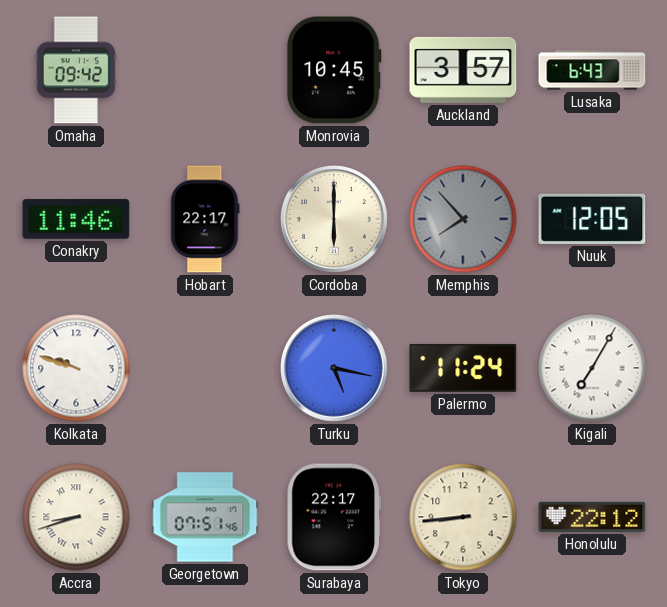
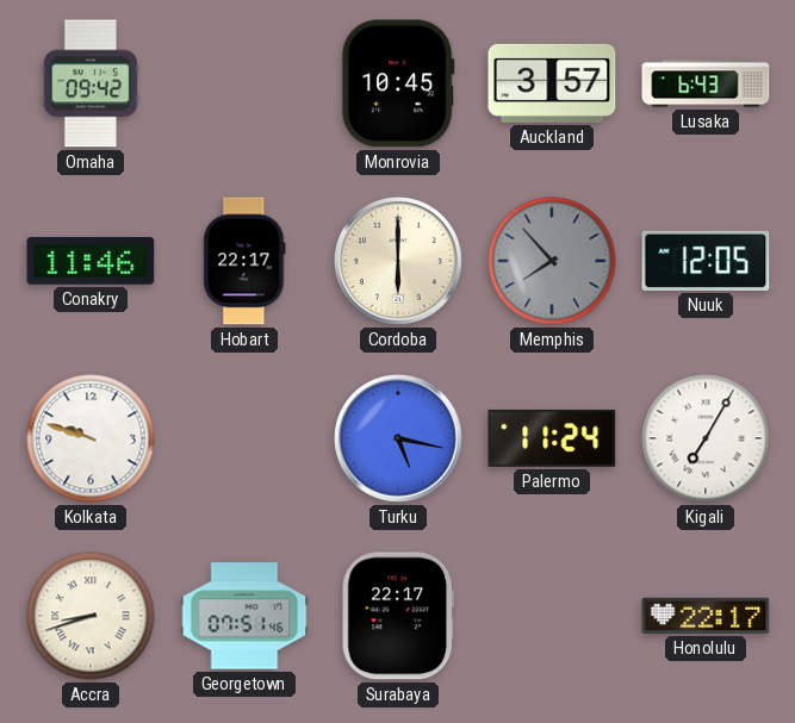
Tokyo: 8:44 -> none (463, 517)
Honolulu: 22:12 -> 22:17 (706, 616)
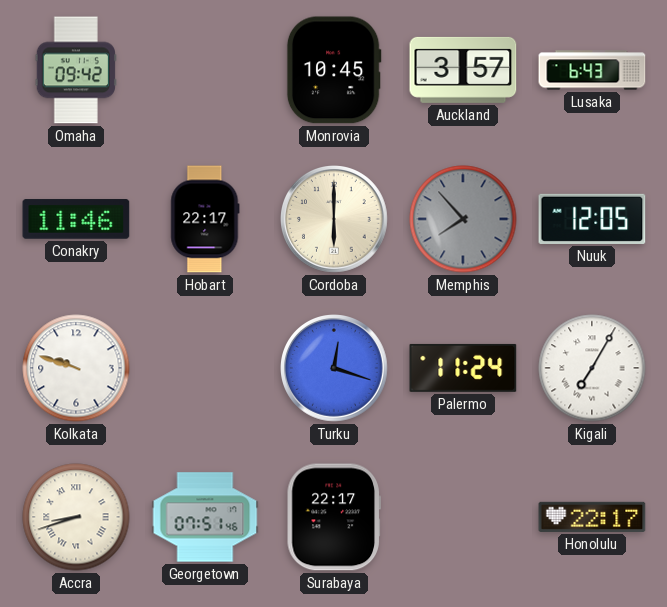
Turku: 5:17 -> 12:18 (335, 369)
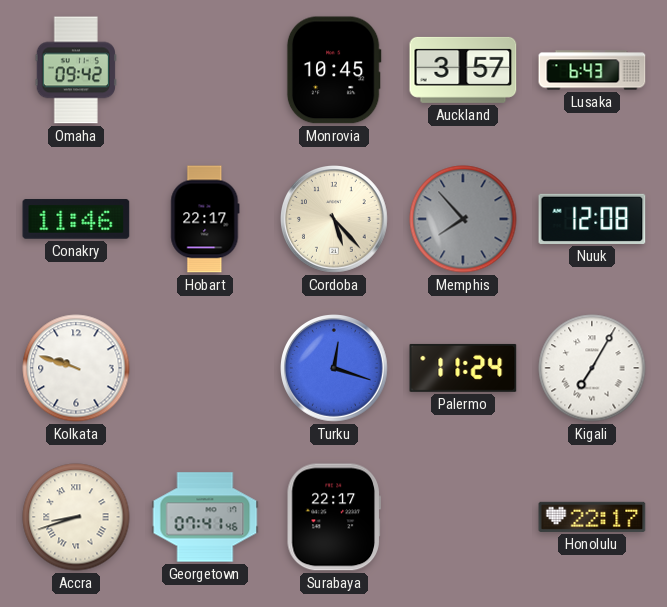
Cordoba: 6:00 -> 5:23 (335, 220)
Nuuk: 12:05 -> 12:08 (592, 219)
Georgetown: 07:51 -> 07:41 (205, 517)
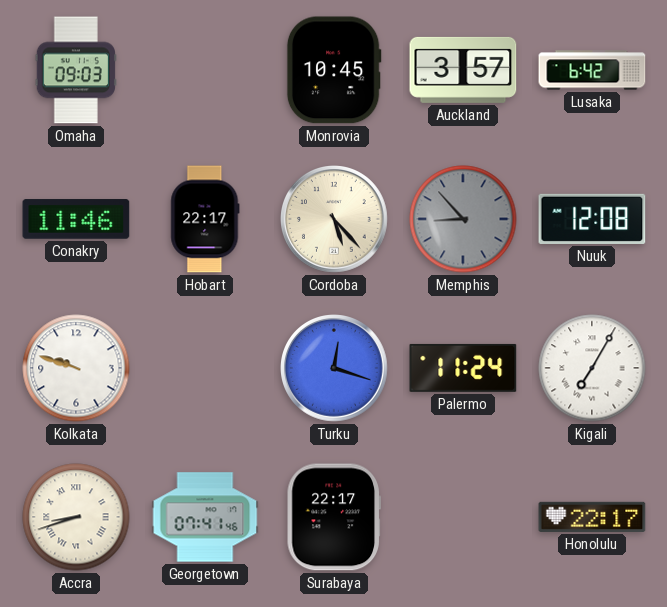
Omaha: 09:42 -> 09:03 (76, 70)
Lusaka: 6:43 -> 6:42 (592, 70)
Memphis: 7:53 -> 8:53 (463, 219)
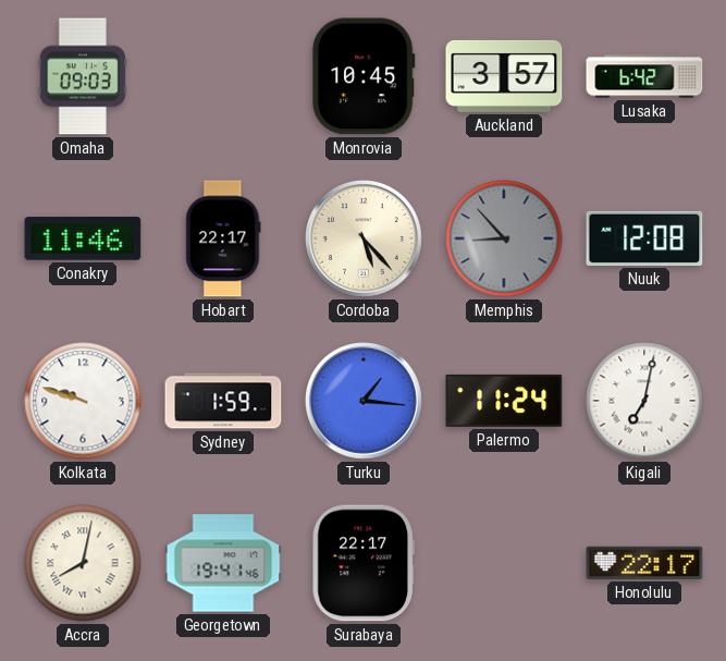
Sydney: none -> 1:59 (223, 401)
Turku: 12:18 -> 1:16 (365, 402)
Kigali: 7:05 -> 7:02 (644, 401)
Accra: 8:42 -> 8:02 (83, 563)
Georgetown: 07:41 -> 19:41 (223, 563)
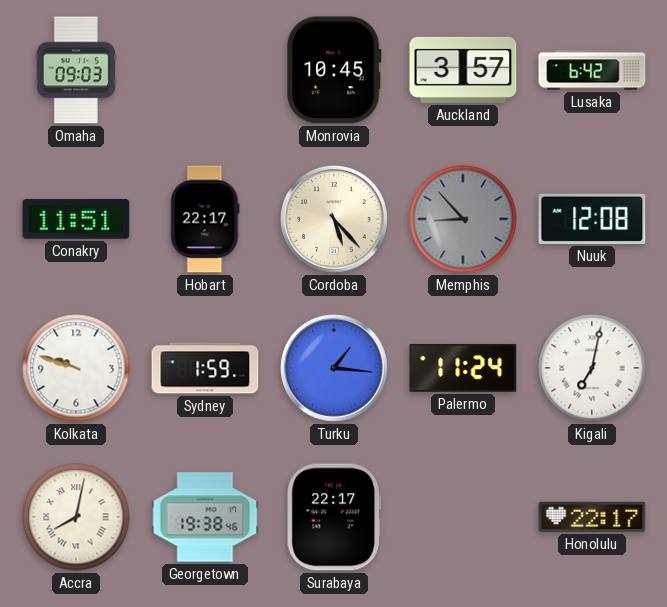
Conakry: 11:46 -> 11:51 (76, 219)
Georgetown: 19:41 -> 19:38 (205, 517)
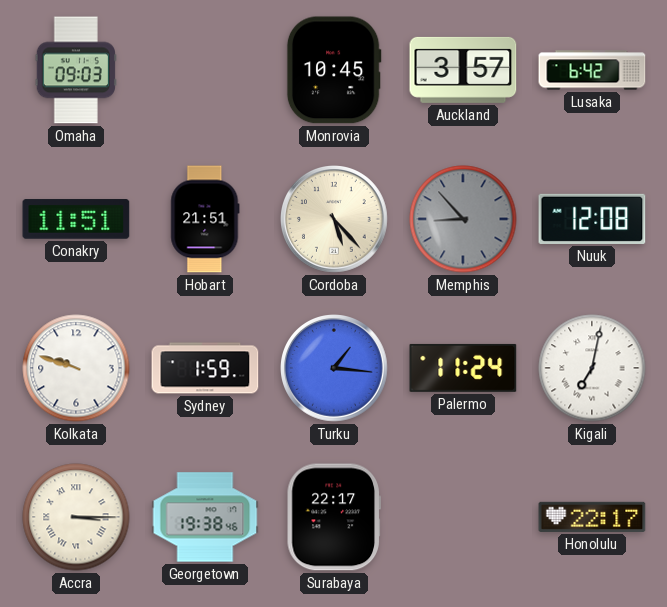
Hobart: 22:17 -> 21:51 (205, 219)
Accra: 8:02 -> 3:15 (76, 517)
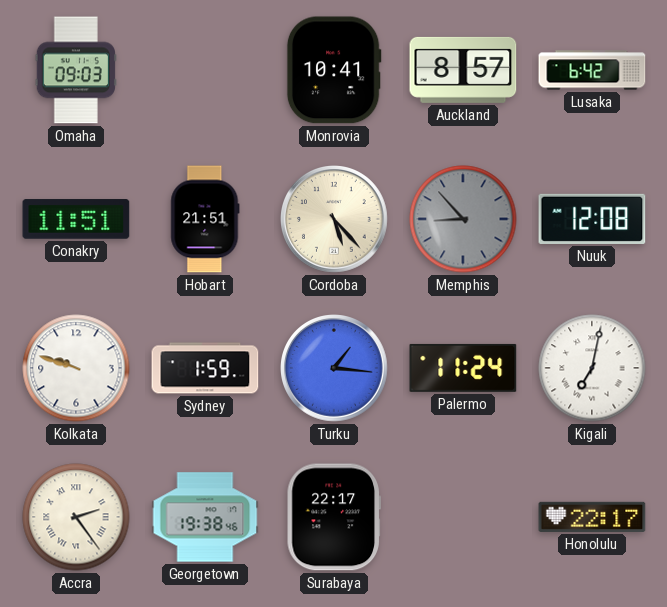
Monrovia: 10:45 -> 10:41 (334, 70)
Auckland: 3:57 -> 8:57 (463, 70)
Accra: 3:15 -> 2:24 (76, 517)
